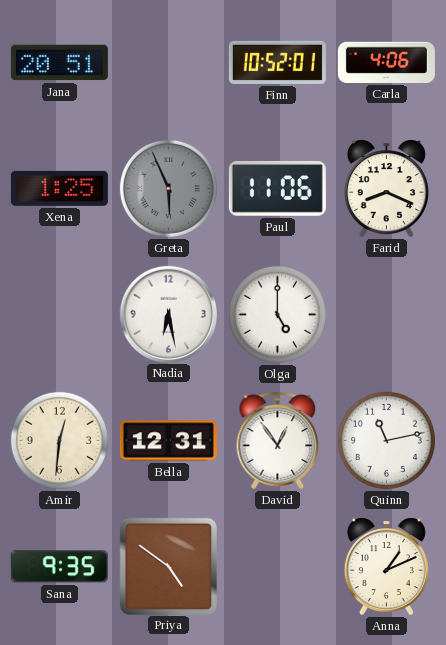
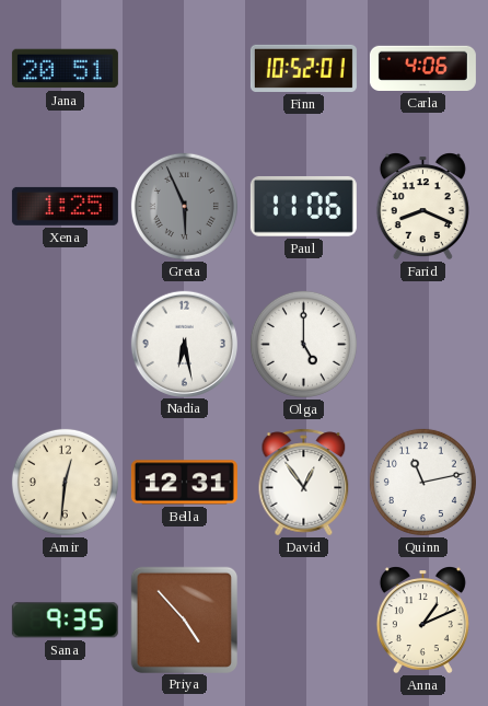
Priya: 4:51 -> 4:53 (184, 620)
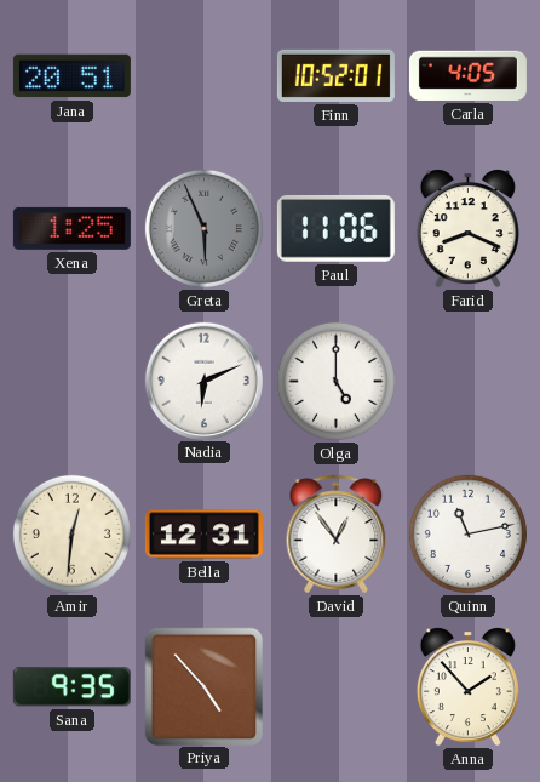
Carla: 4:06 -> 4:05 (467, 75)
Nadia: 6:28 -> 6:11 (203, 381)
Anna: 1:11 -> 1:53 (467, 687)
